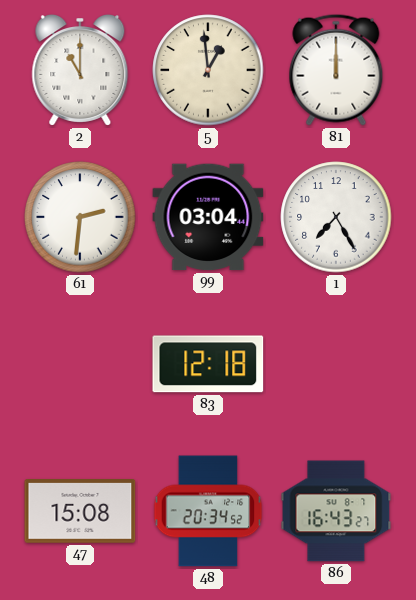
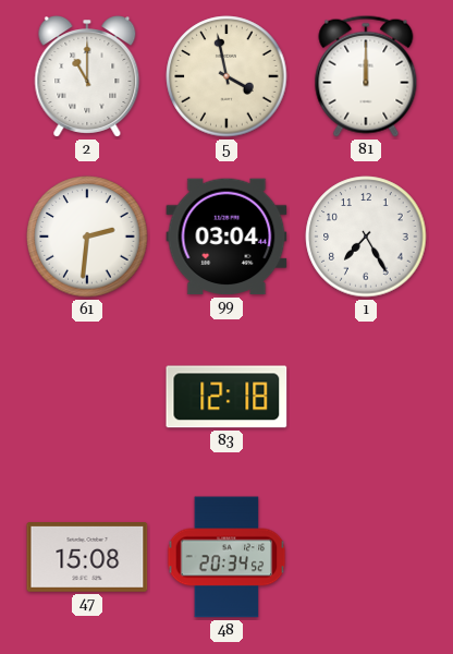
5: 12:59 -> 3:58 (226, 76)
86: 16:43 -> none (336, 511)
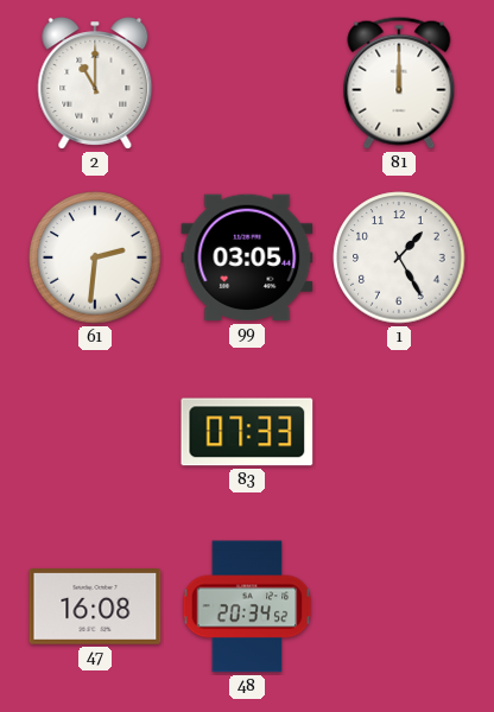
5: 3:58 -> none (226, 76)
99: 03:04 -> 03:05 (247, 258)
1: 7:25 -> 1:25 (399, 258)
83: 12:18 -> 07:33 (247, 432)
47: 15:08 -> 16:08 (95, 608)
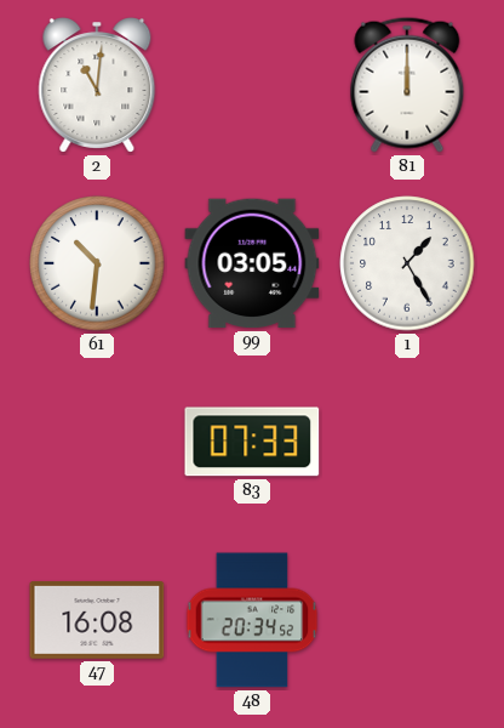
2: 11:00 -> 11:01 (97, 86)
61: 2:31 -> 10:31 (97, 263)
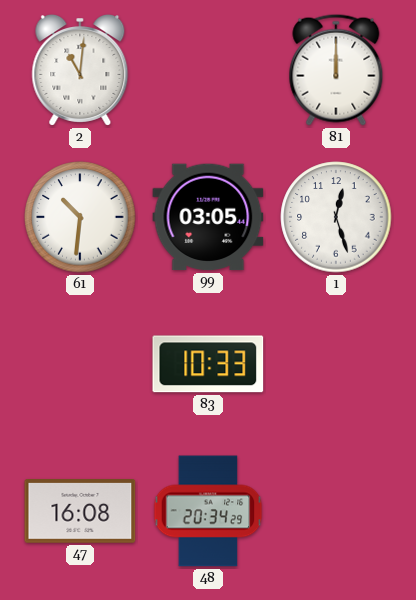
1: 1:25 -> 12:27 (336, 217)
83: 07:33 -> 10:33 (208, 364)
48: 20:34:52 -> 20:34:29 (208, 511)
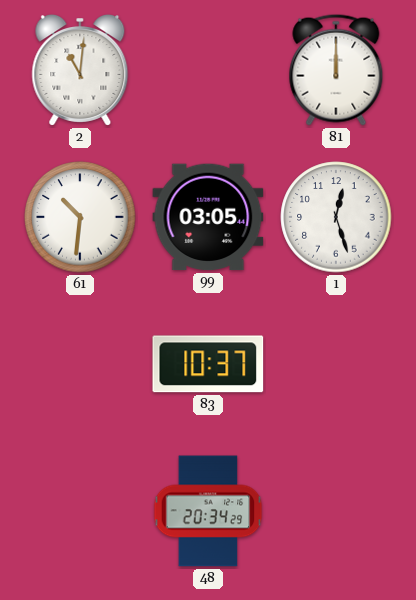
83: 10:33 -> 10:37 (208, 364)
47: 16:08 -> none (80, 512)
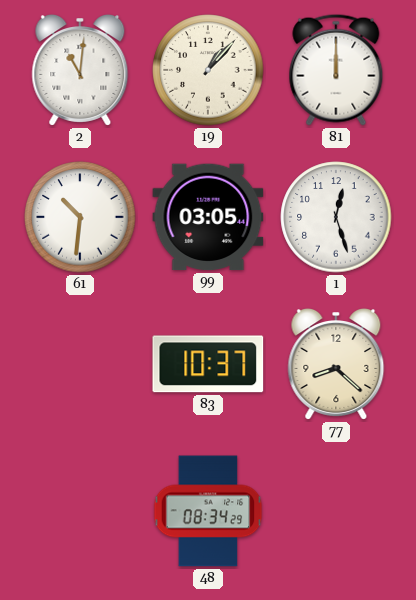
19: none -> 1:07 (208, 70)
77: none -> 8:22 (336, 365)
48: 20:34 -> 08:34 (208, 511)
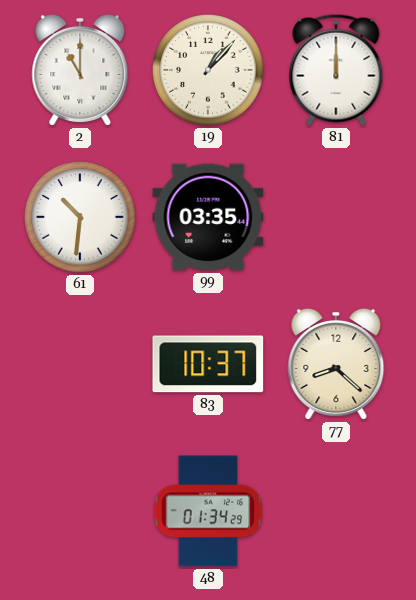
2: 11:01 -> 11:00 (80, 71)
99: 03:05 -> 03:35 (208, 217)
1: 12:27 -> none (336, 217)
48: 08:34 -> 01:34 (208, 511)
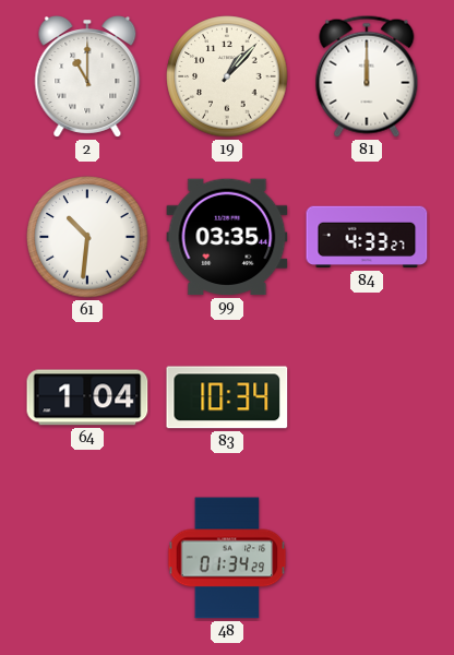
84: none -> 4:33 (367, 237)
64: none -> 1:04 (87, 397)
83: 10:37 -> 10:34 (227, 397)
77: 8:22 -> none (336, 365)
